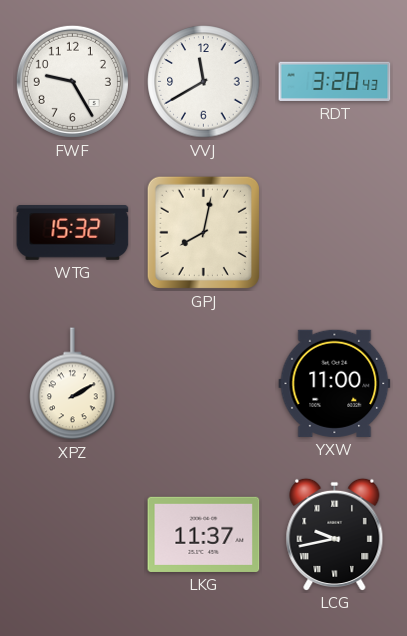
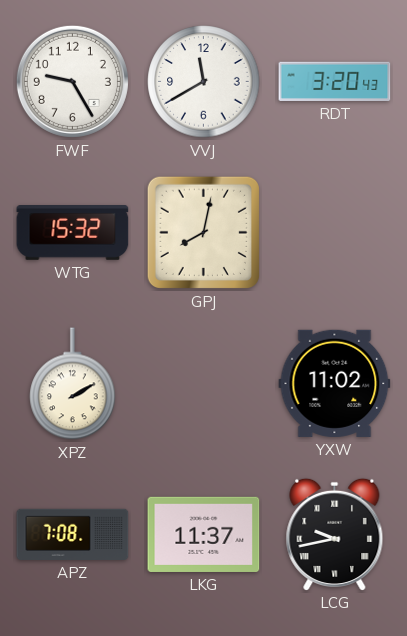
YXW: 11:00 -> 11:02 (335, 383)
APZ: none -> 7:08 (73, 534)
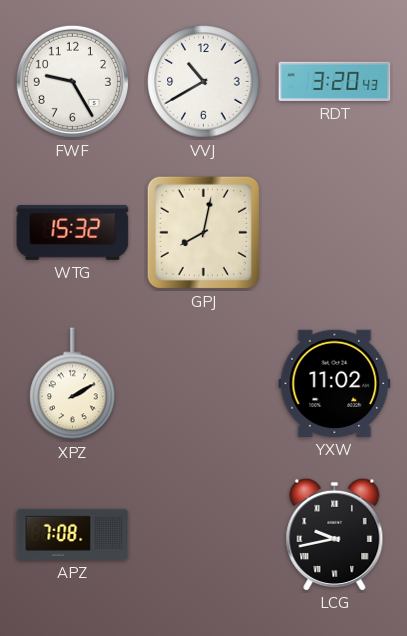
VVJ: 11:40 -> 10:40 (204, 82)
LKG: 11:37 -> none (204, 534)
